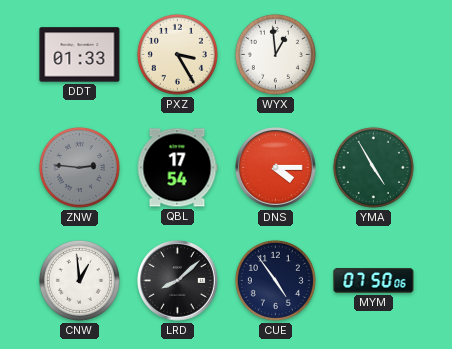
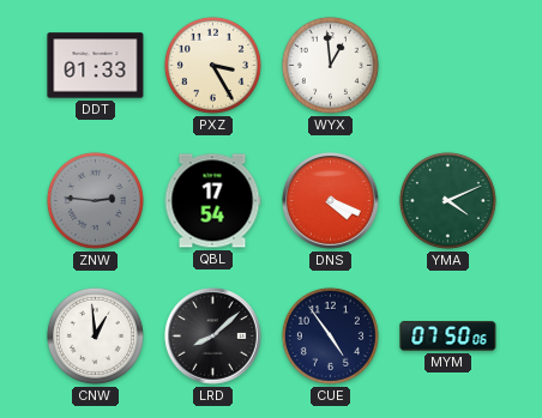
DNS: 4:15 -> 4:19 (331, 201)
YMA: 4:55 -> 4:11 (447, 200)
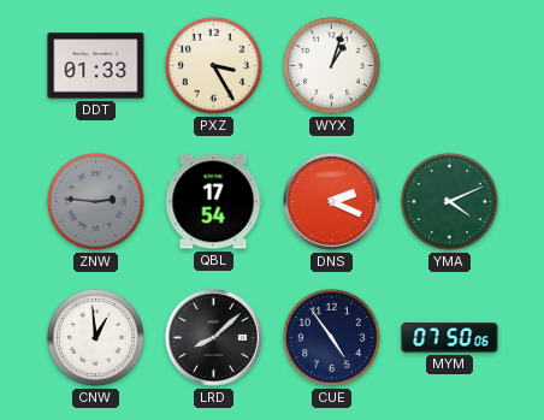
WYX: 12:59 -> 1:03 (331, 65)
DNS: 4:19 -> 2:19 (332, 202)
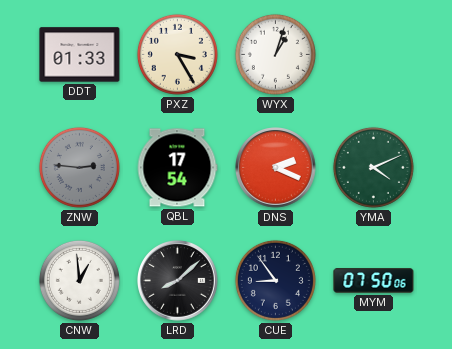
CUE: 4:54 -> 8:54 (275, 280)
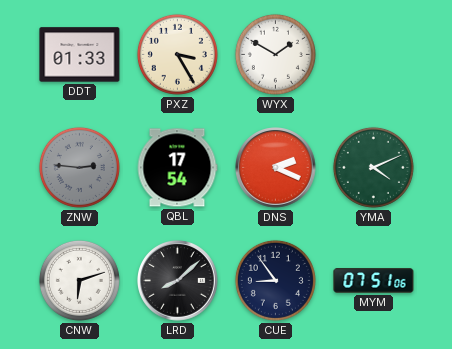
WYX: 1:03 -> 1:50 (275, 54)
CNW: 12:59 -> 6:12 (79, 280)
MYM: 07:50 -> 07:51 (374, 281)
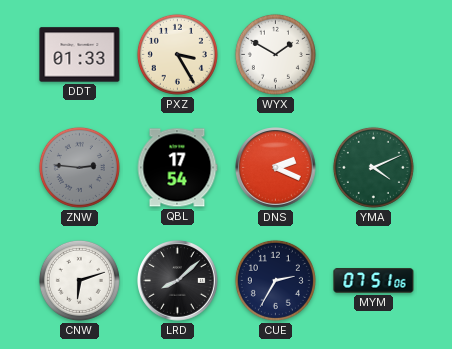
CUE: 8:54 -> 2:35 (275, 280)
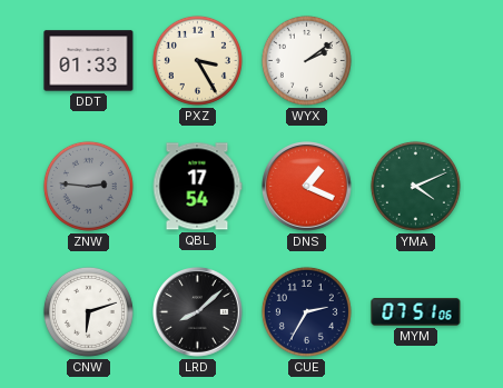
WYX: 1:50 -> 2:09 (306, 60)
DNS: 2:19 -> 1:19 (307, 187)
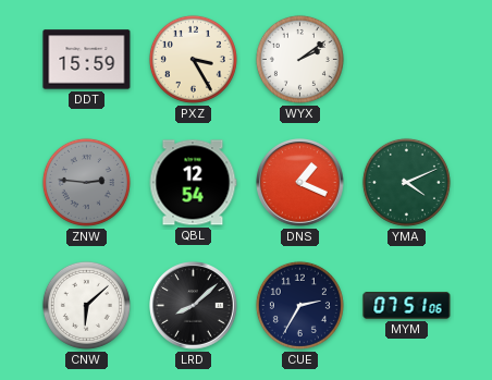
DDT: 01:33 -> 15:59 (87, 60)
QBL: 17:54 -> 12:54 (193, 183)
CNW: 6:12 -> 6:08 (86, 305)
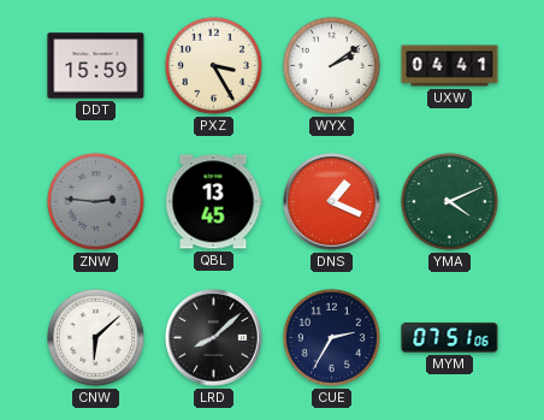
UXW: none -> 04:41 (450, 66)
QBL: 12:54 -> 13:45 (213, 202)
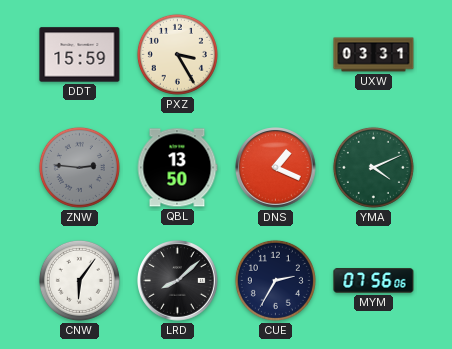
WYX: 2:09 -> none (331, 65)
UXW: 04:41 -> 03:31 (374, 55)
QBL: 13:45 -> 13:50 (177, 168)
CNW: 6:08 -> 6:06 (79, 280)
MYM: 07:51 -> 07:56 (374, 281)
